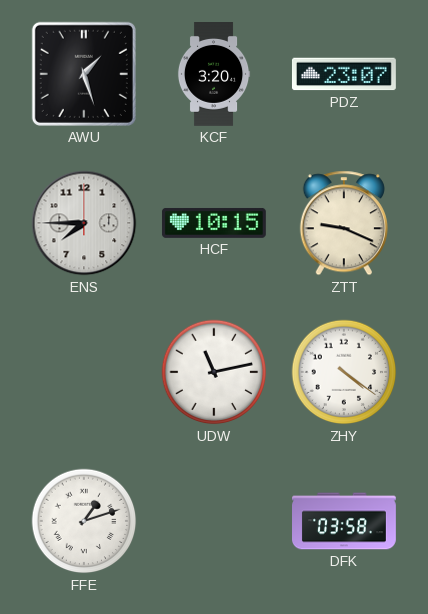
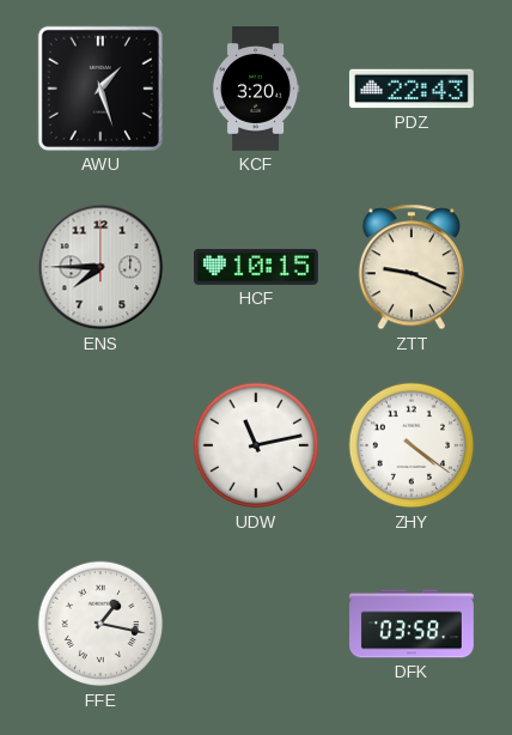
PDZ: 23:07 -> 22:43 (412, 89)
FFE: 1:12 -> 1:17 (100, 624)
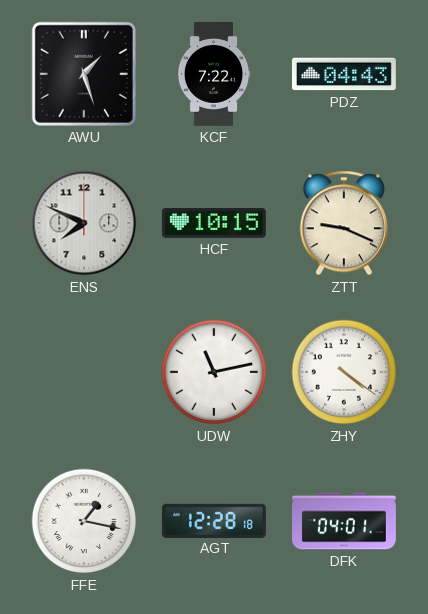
KCF: 3:20 -> 7:22 (214, 75)
PDZ: 22:43 -> 04:43 (344, 74)
ENS: 7:45 -> 7:49 (84, 223)
AGT: none -> 12:28 (214, 520)
DFK: 03:58 -> 04:01 (345, 521)
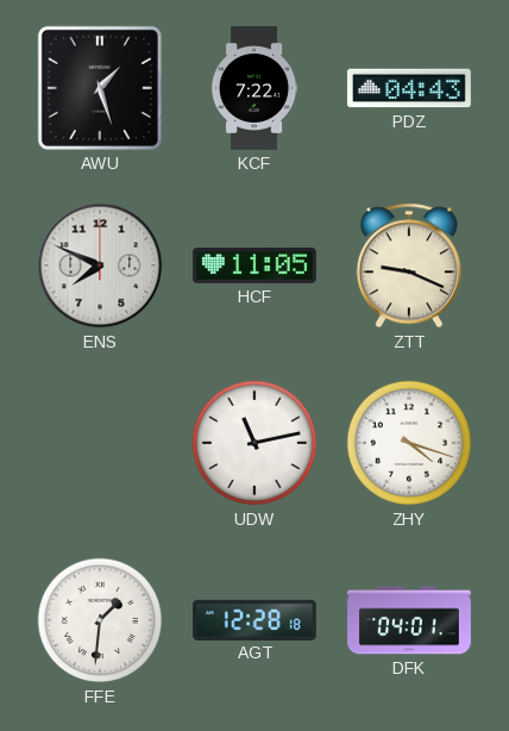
HCF: 10:15 -> 11:05 (254, 265)
ZHY: 4:21 -> 4:18 (409, 443)
FFE: 1:17 -> 1:31 (100, 620)
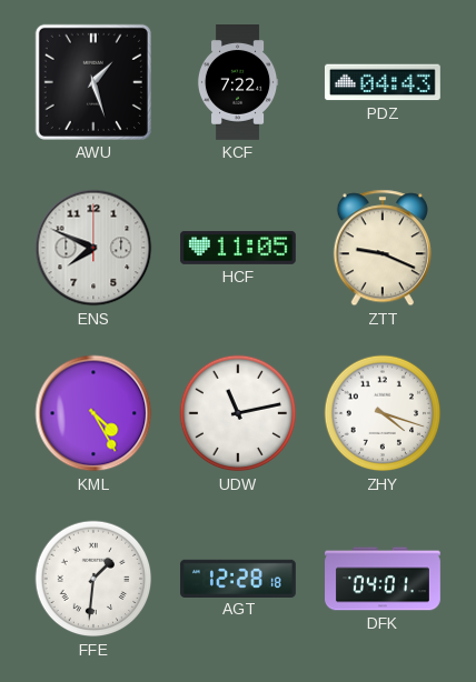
KML: none -> 4:25 (93, 413)
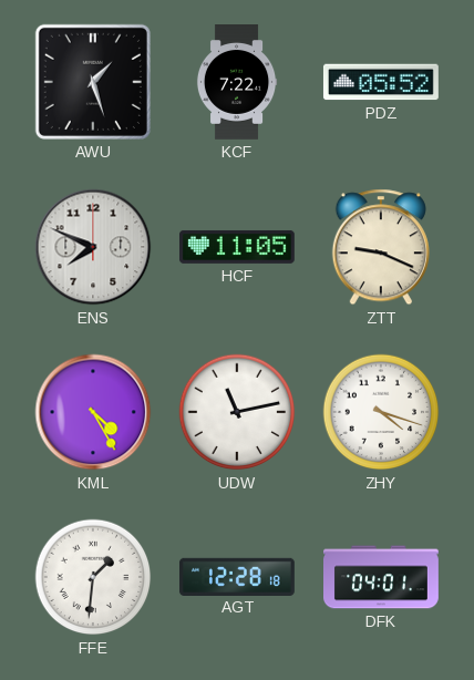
PDZ: 04:43 -> 05:52 (381, 82)
